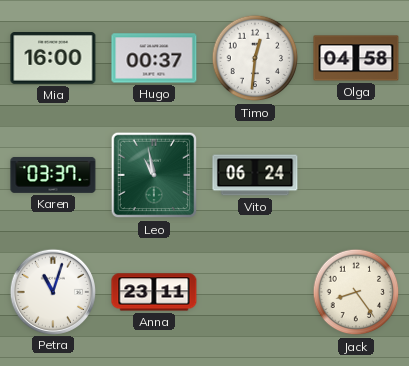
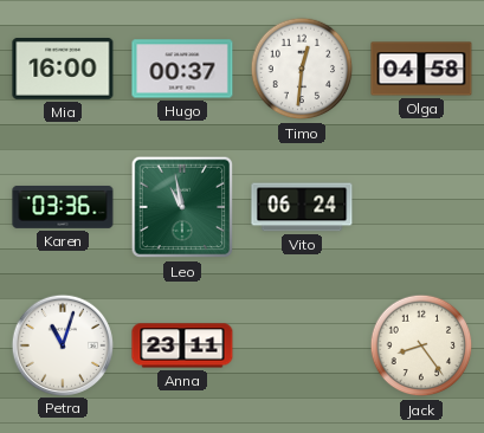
Karen: 03:37 -> 03:36 (63, 207)
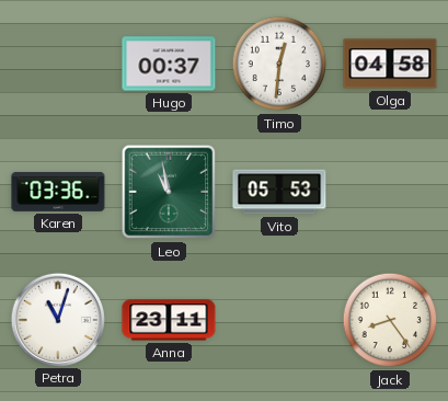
Mia: 16:00 -> none (63, 70)
Vito: 06:24 -> 05:53 (279, 192)
